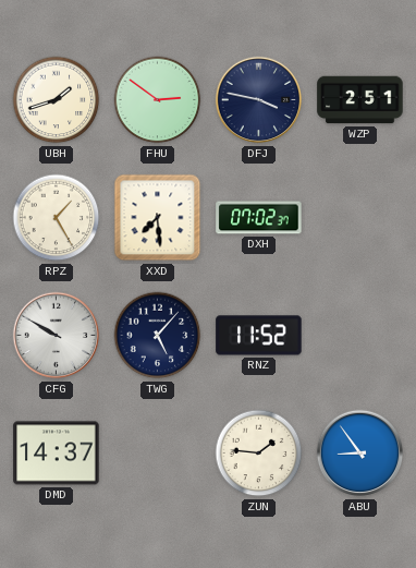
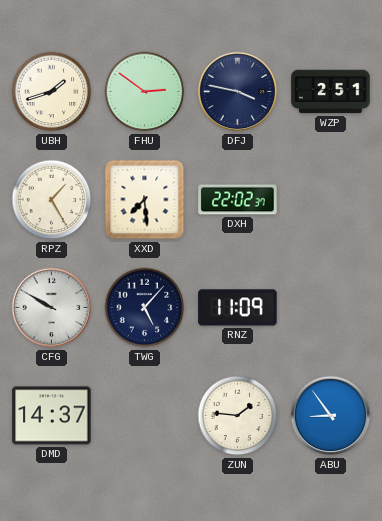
DXH: 07:02 -> 22:02 (238, 200)
RNZ: 11:52 -> 11:09 (238, 308)
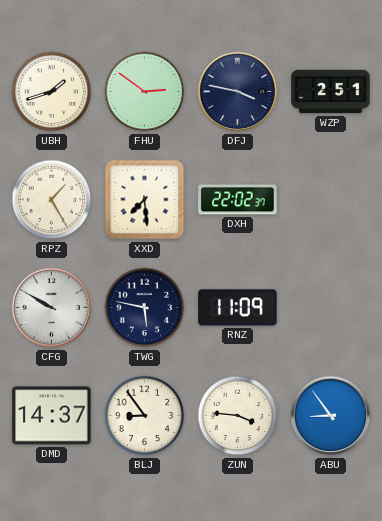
TWG: 5:07 -> 5:47 (145, 308)
BLJ: none -> 8:54 (145, 416)
ZUN: 1:46 -> 3:46 (238, 416)
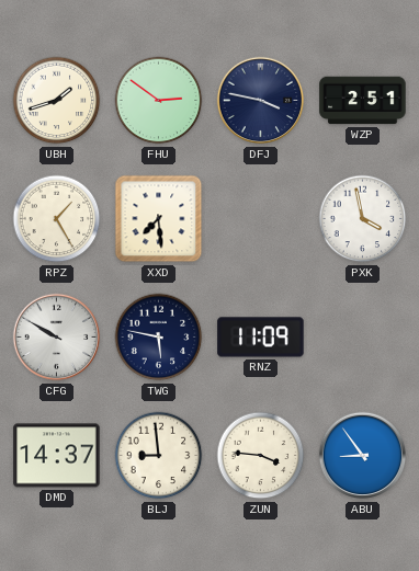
DXH: 22:02 -> none (238, 200)
PXK: none -> 3:58 (363, 219)
BLJ: 8:54 -> 8:59 (159, 456)
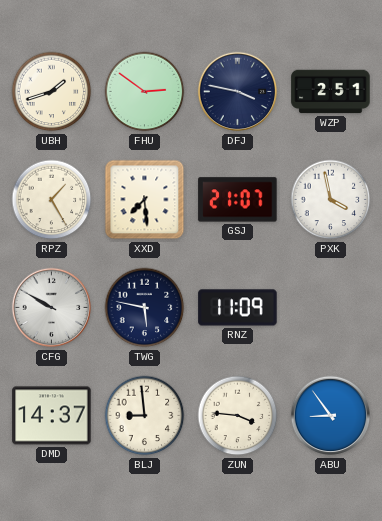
GSJ: none -> 21:07 (238, 200)
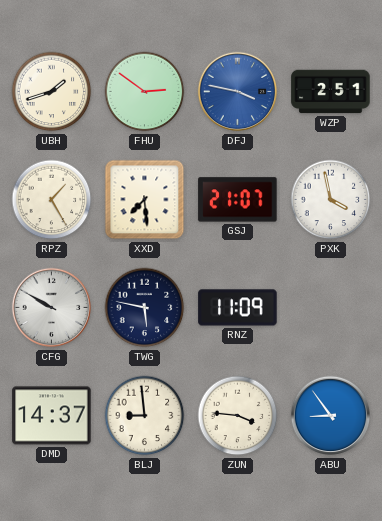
DFJ dial: navy -> blue (238, 92)
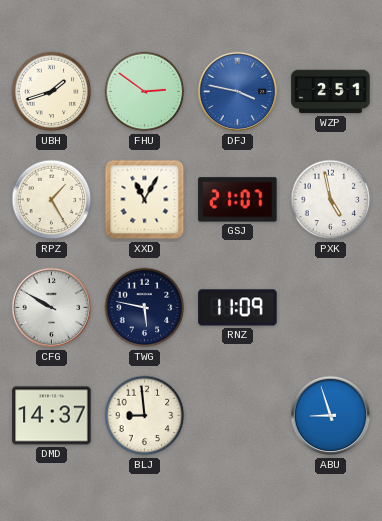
XXD: 7:29 -> 11:05 (145, 200)
PXK: 3:58 -> 4:58 (331, 200)
ZUN: 3:46 -> none (238, 416)
ABU: 8:54 -> 8:57 (331, 416)
